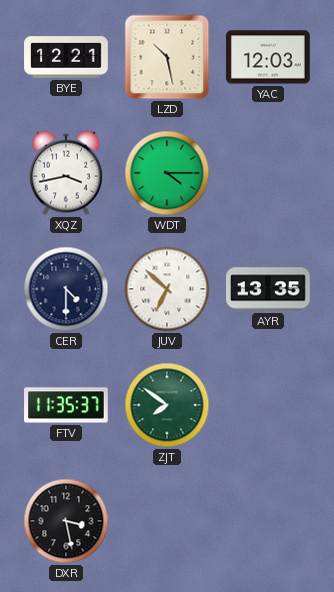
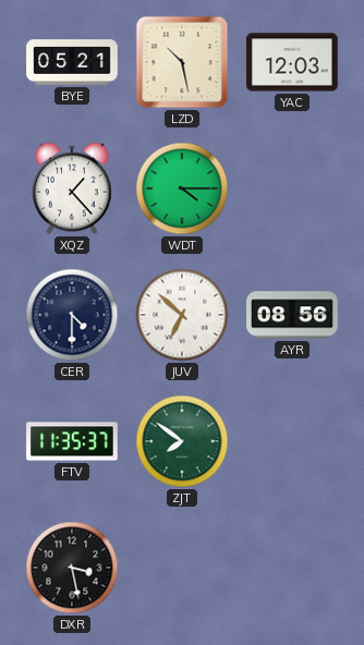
BYE: 12:21 -> 05:21 (72, 62)
XQZ: 3:43 -> 1:23 (73, 188)
AYR: 13:35 -> 08:56 (292, 315)
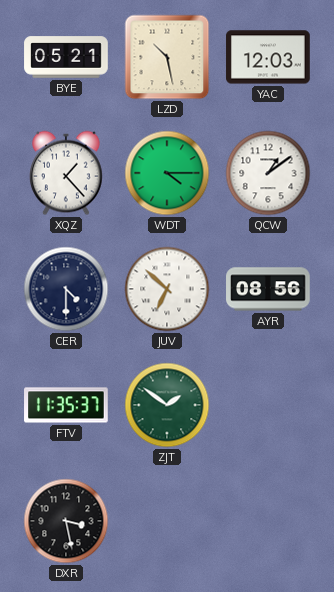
QCW: none -> 1:09 (268, 173)
ZJT: 7:51 -> 1:51 (167, 405)
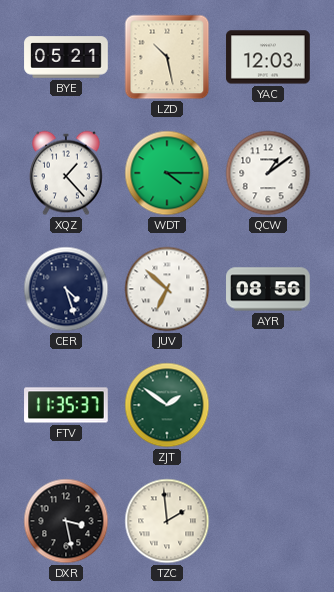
CER: 4:30 -> 4:27 (66, 289)
TZC: none -> 1:59 (167, 521)
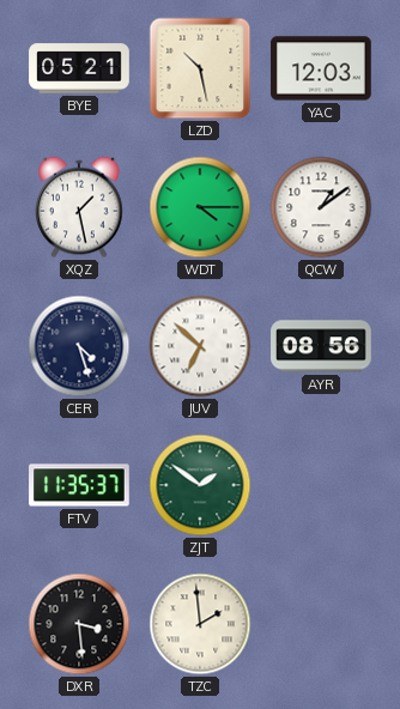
XQZ: 1:23 -> 1:28 (80, 207)
DXR: 3:28 -> 3:29 (79, 624)
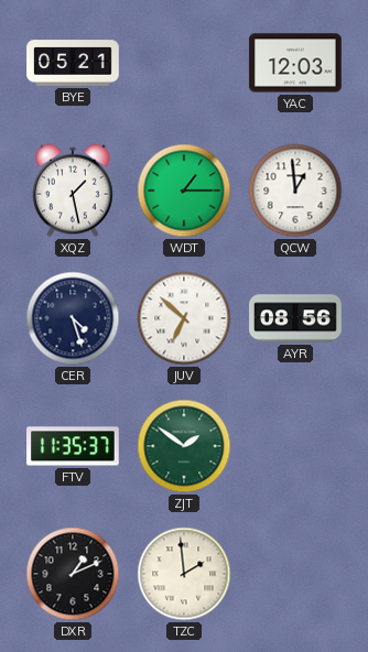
LZD: 10:28 -> none (200, 68)
WDT: 4:15 -> 1:15 (184, 191)
QCW: 1:09 -> 12:59 (295, 191)
DXR: 3:29 -> 1:11 (73, 574)
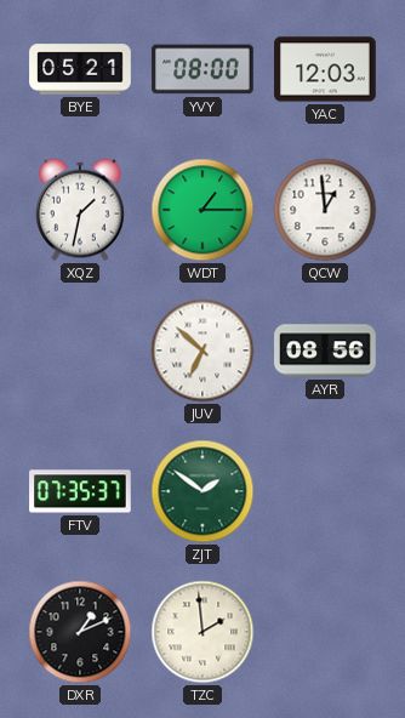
YVY: none -> 08:00 (202, 69)
XQZ: 1:28 -> 1:32 (81, 210)
CER: 4:27 -> none (73, 318)
FTV: 11:35 -> 07:35 (80, 491)
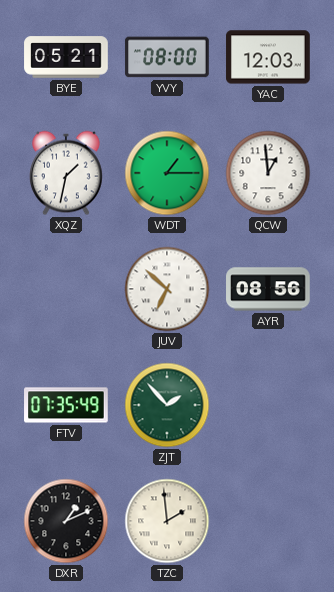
FTV: 07:35:37 -> 07:35:49 (66, 405)
ZJT: 1:51 -> 1:53 (167, 405)
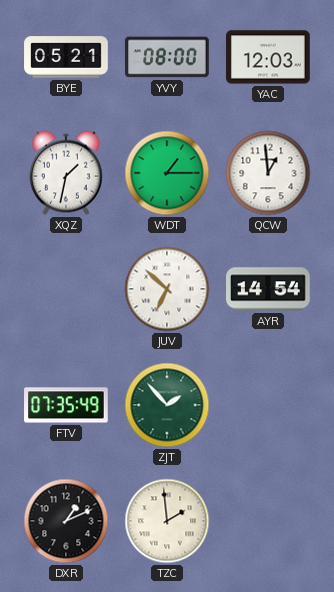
AYR: 08:56 -> 14:54 (268, 289)
